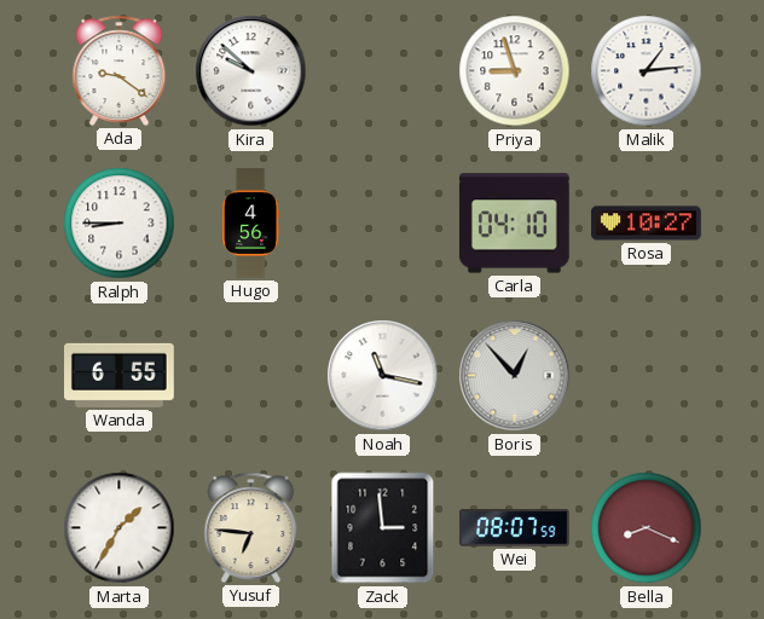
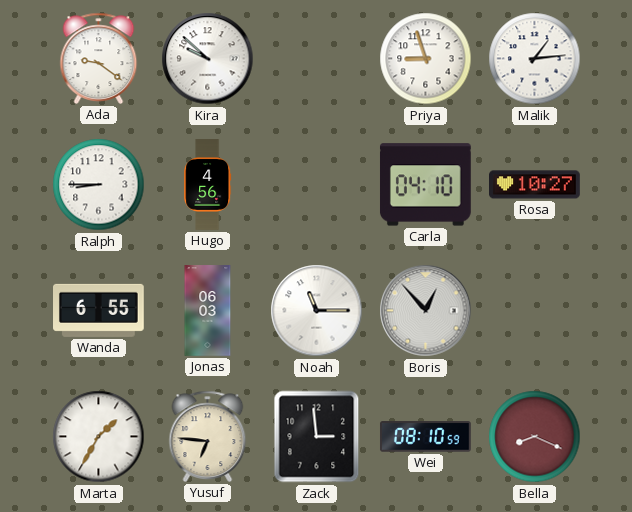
Jonas: none -> 06:03 (208, 311)
Noah: 11:17 -> 11:15 (317, 311)
Wei: 08:07 -> 08:10 (426, 437)
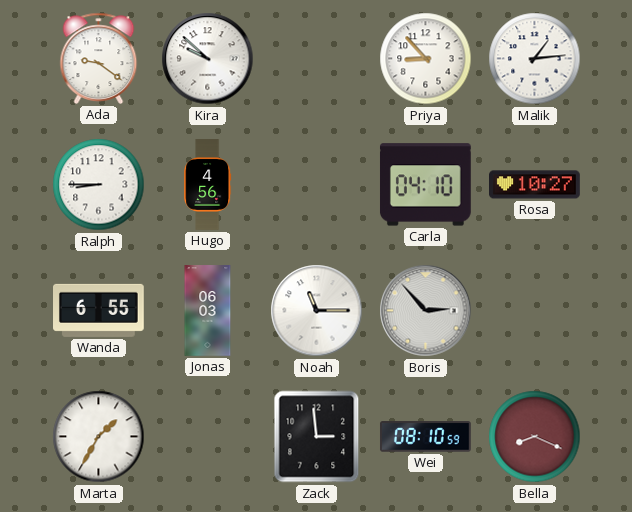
Priya: 8:57 -> 8:53 (426, 59)
Boris: 12:53 -> 2:53 (426, 311)
Yusuf: 6:46 -> none (208, 436)
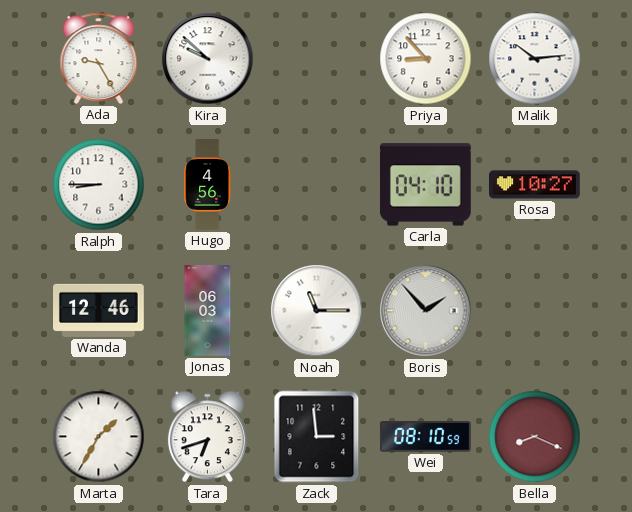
Ada: 9:21 -> 9:25 (99, 58)
Malik: 1:14 -> 10:14 (535, 59)
Wanda: 6:55 -> 12:46 (99, 310)
Boris: 2:53 -> 1:53 (426, 311)
Tara: none -> 6:42 (207, 437)
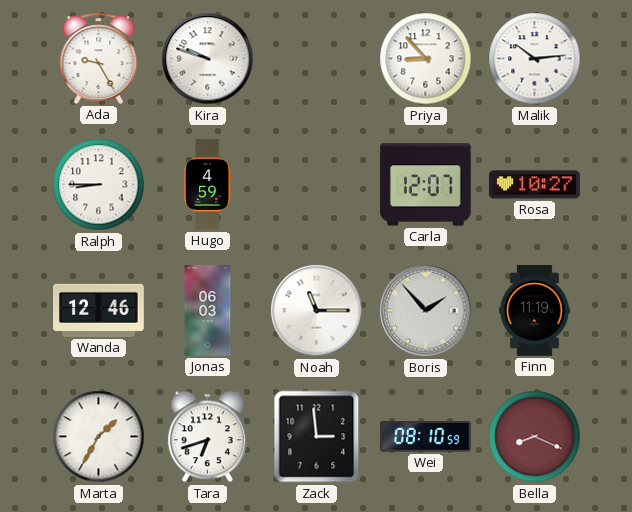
Kira: 9:52 -> 9:48 (208, 59)
Hugo: 4:56 -> 4:59 (208, 185)
Carla: 04:10 -> 12:07 (425, 185)
Finn: none -> 11:19 (535, 311)
